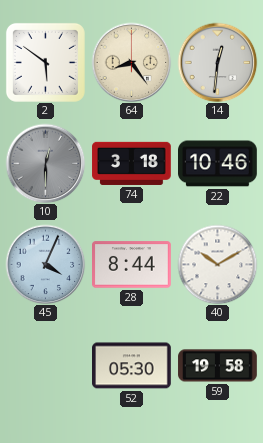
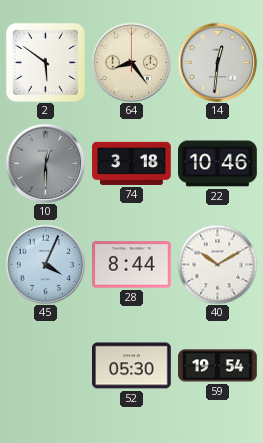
59: 19:58 -> 19:54 (218, 366)
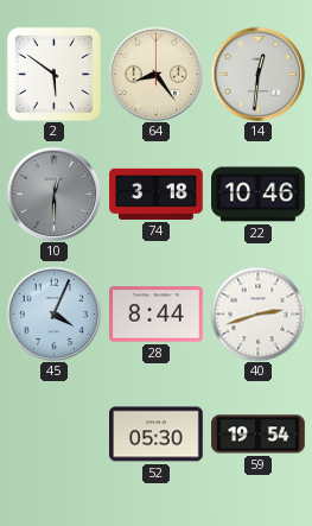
40: 10:10 -> 2:42 (257, 313)
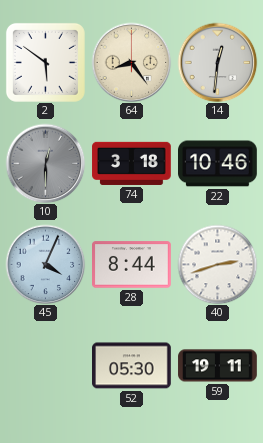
59: 19:54 -> 19:11 (218, 366)
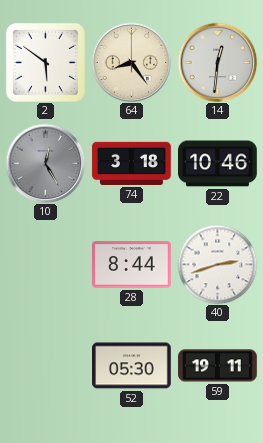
10: 12:30 -> 12:25 (45, 163)
45: 4:04 -> none (45, 264)
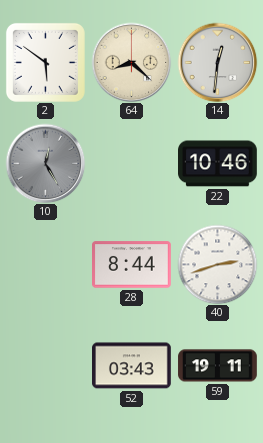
64: 8:24 -> 8:22 (131, 62)
74: 3:18 -> none (132, 163)
52: 05:30 -> 03:43 (132, 366)
